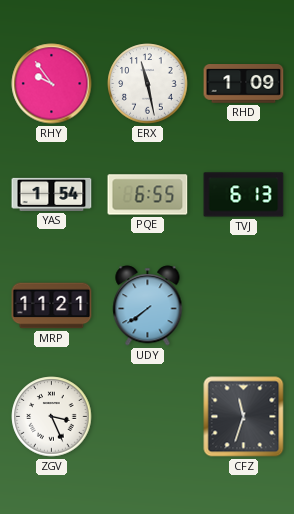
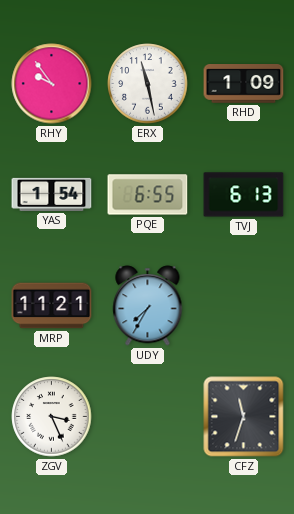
UDY: 7:39 -> 7:35 (148, 306)
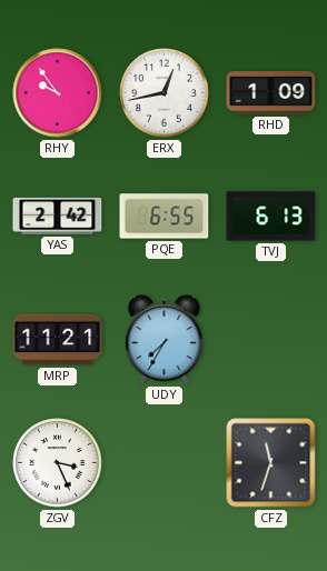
ERX: 11:28 -> 12:43 (165, 93)
YAS: 1:54 -> 2:42 (58, 216)
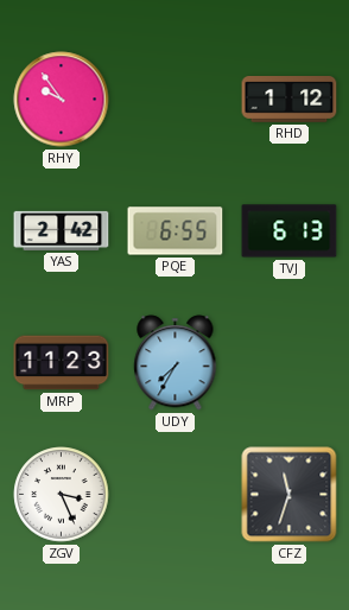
ERX: 12:43 -> none (165, 93)
RHD: 1:09 -> 1:12 (290, 100)
MRP: 11:21 -> 11:23 (62, 363)
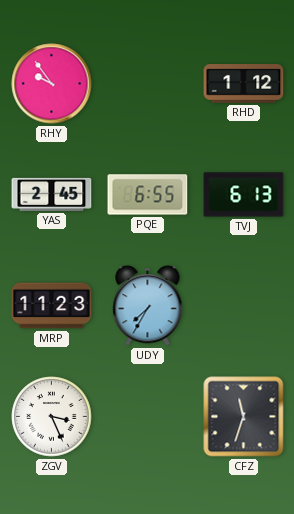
YAS: 2:42 -> 2:45 (52, 194)
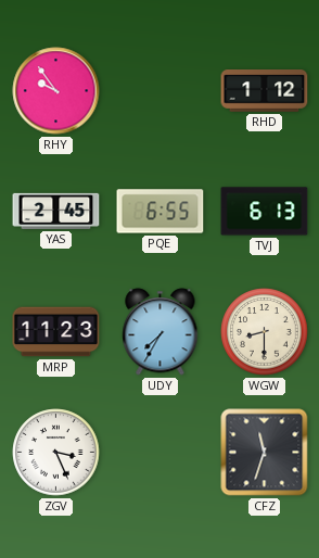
WGW: none -> 8:30 (265, 332)
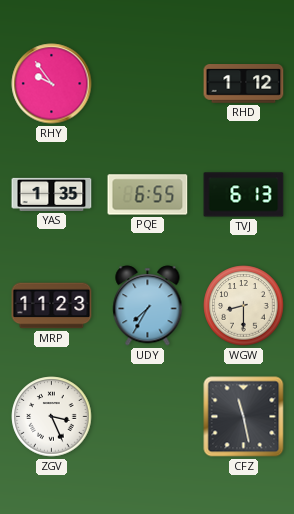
YAS: 2:45 -> 1:35 (52, 194)
CFZ: 11:33 -> 11:28 (244, 417)
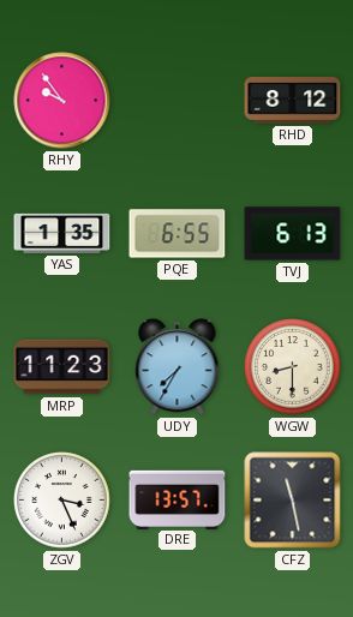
RHD: 1:12 -> 8:12 (293, 101)
DRE: none -> 13:57 (178, 499)
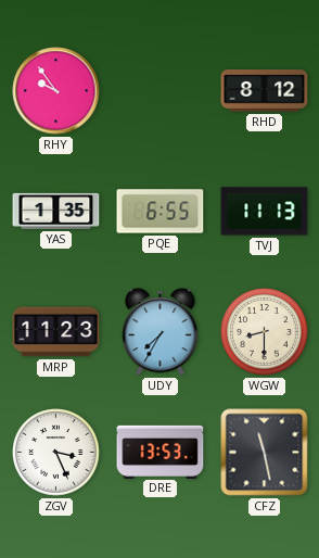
TVJ: 6:13 -> 11:13 (265, 212)
DRE: 13:57 -> 13:53 (161, 452)
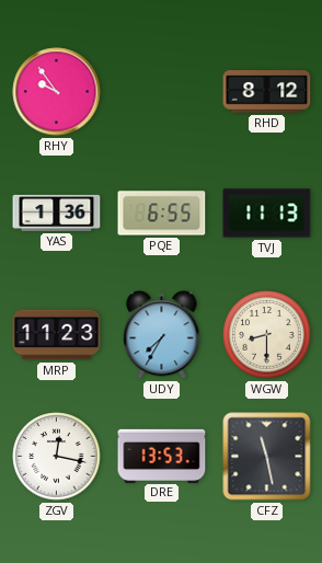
YAS: 1:35 -> 1:36 (57, 212)
ZGV: 3:26 -> 12:17 (57, 457)
